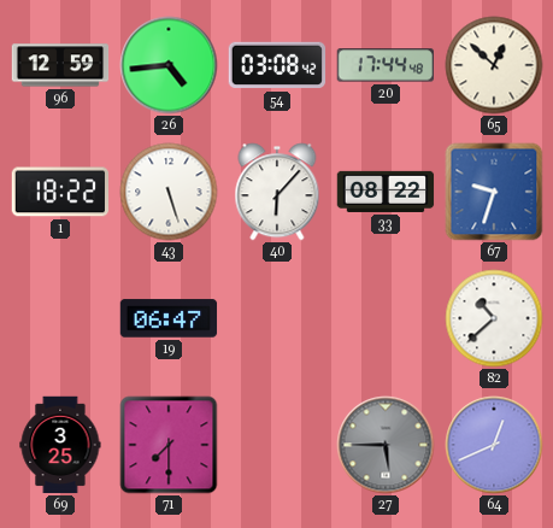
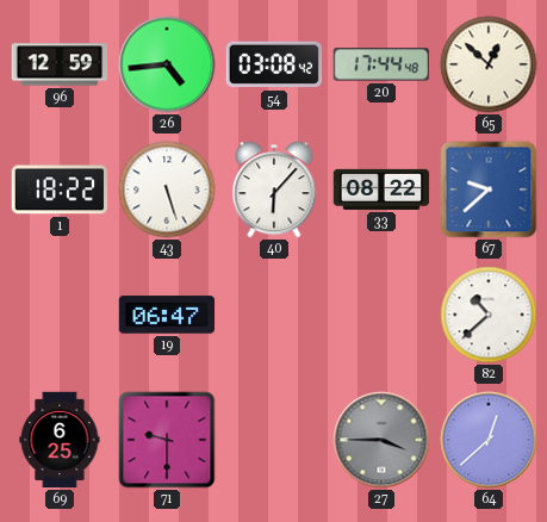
67: 9:33 -> 9:38 (489, 189)
69: 3:25 -> 6:25 (60, 440)
71: 7:30 -> 9:30 (167, 440)
27: 5:45 -> 3:45 (381, 440)
64: 12:41 -> 12:38 (489, 440)
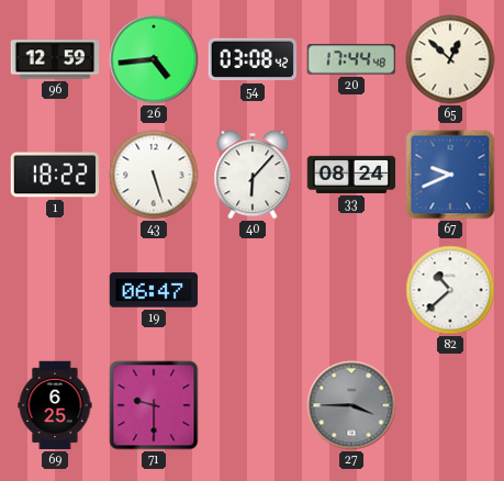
33: 08:22 -> 08:24 (351, 175)
67: 9:38 -> 9:41 (450, 175)
64: 12:38 -> none (489, 440)
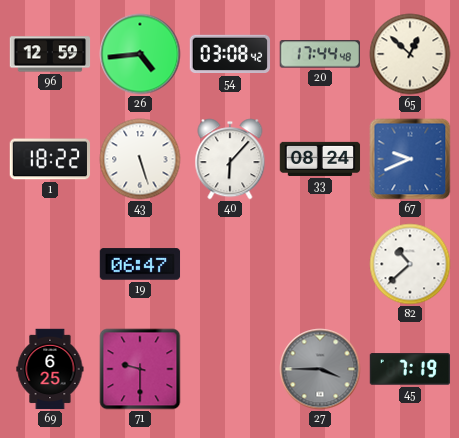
45: none -> 7:19 (410, 369)
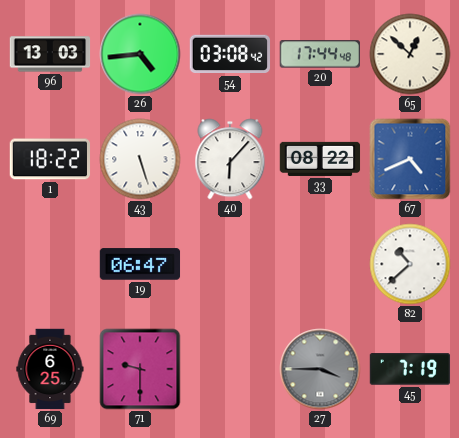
96: 12:59 -> 13:03 (50, 54)
33: 08:24 -> 08:22 (320, 159)
67: 9:41 -> 4:41 (410, 159)
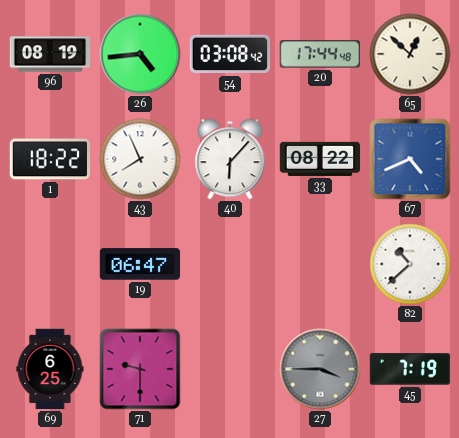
96: 13:03 -> 08:19 (50, 54)
43: 5:27 -> 7:56 (140, 159)
